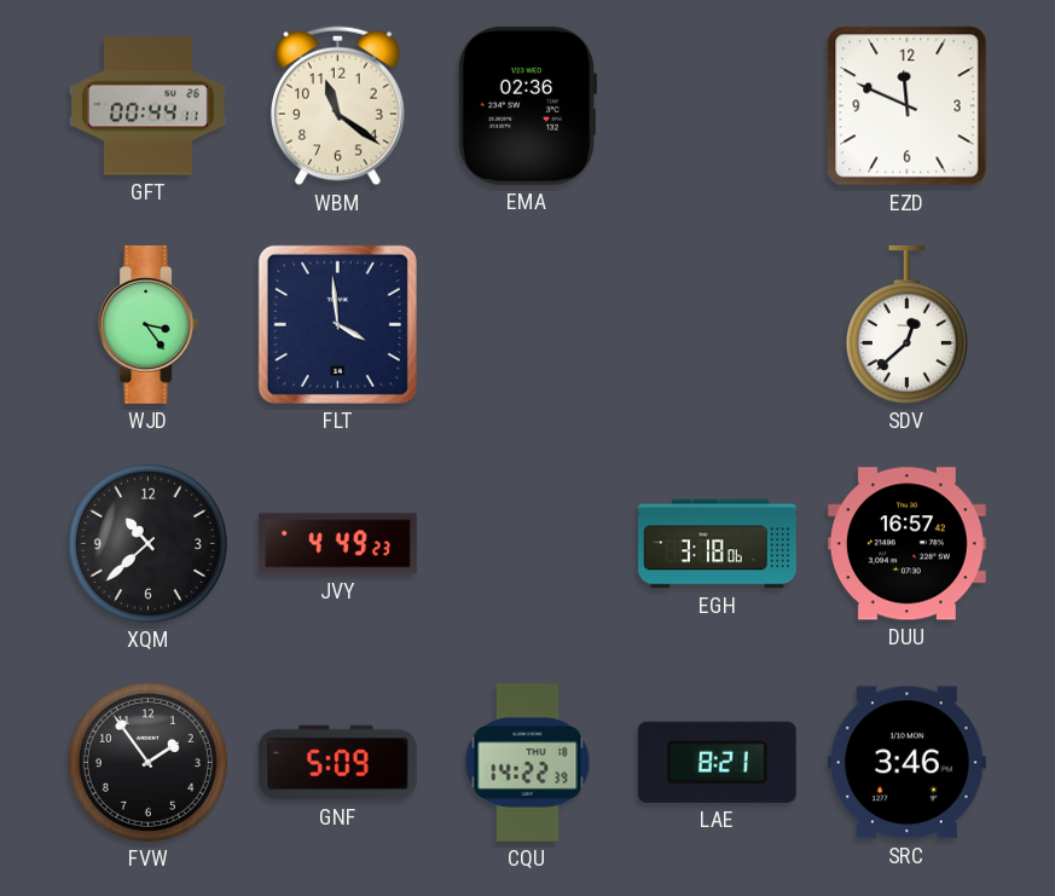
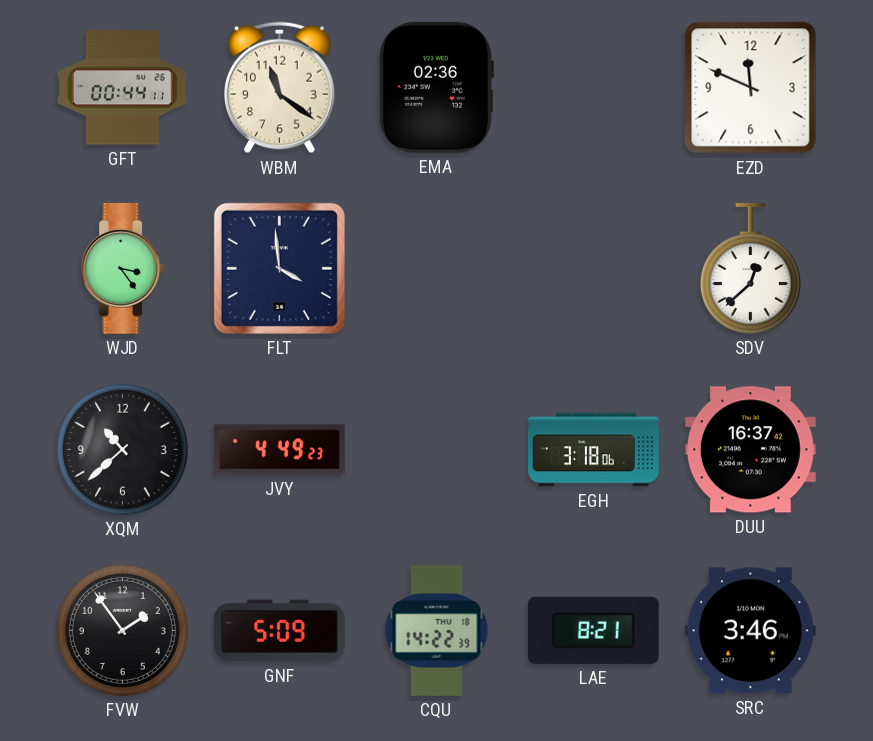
DUU: 16:57 -> 16:37 (750, 450)
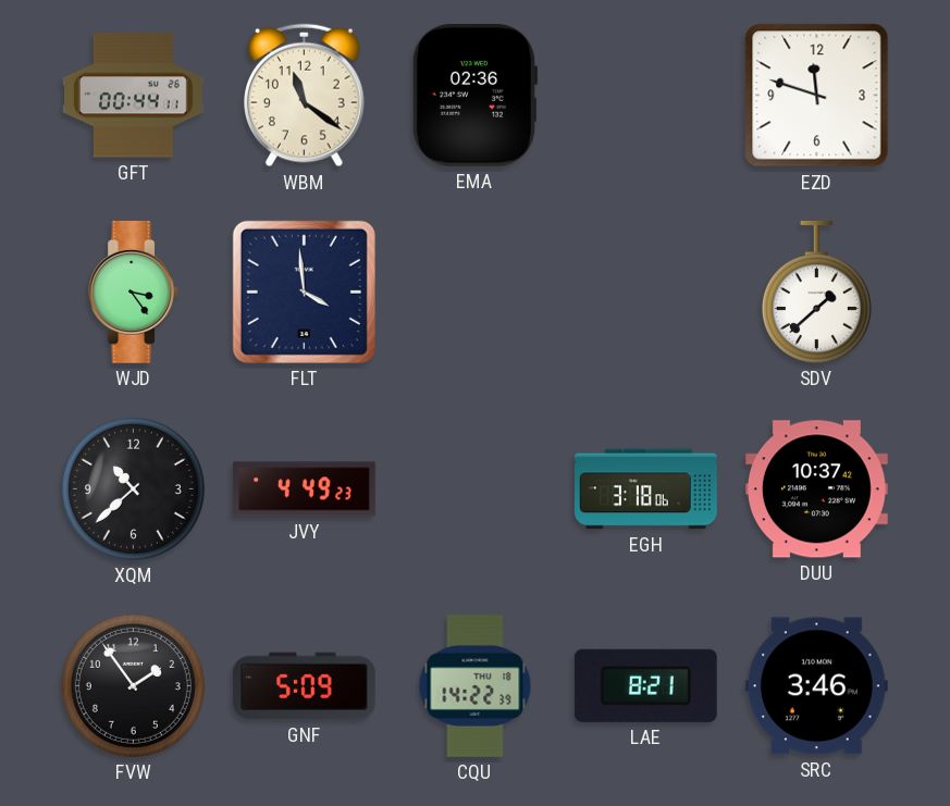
EZD: 11:49 -> 11:48 (817, 96)
SDV: 12:38 -> 1:38 (816, 292)
DUU: 16:37 -> 10:37 (816, 489)
